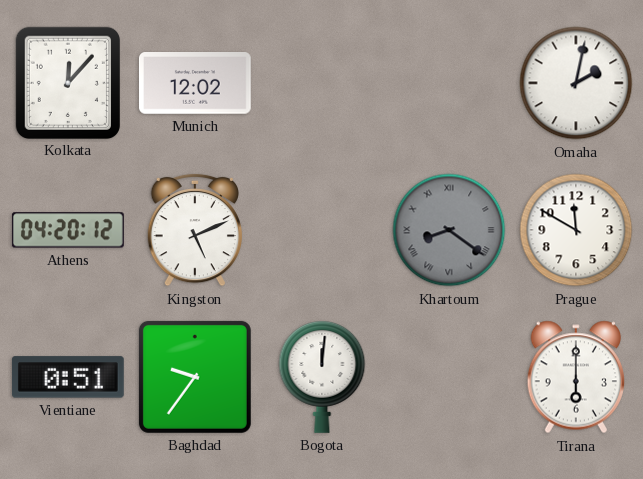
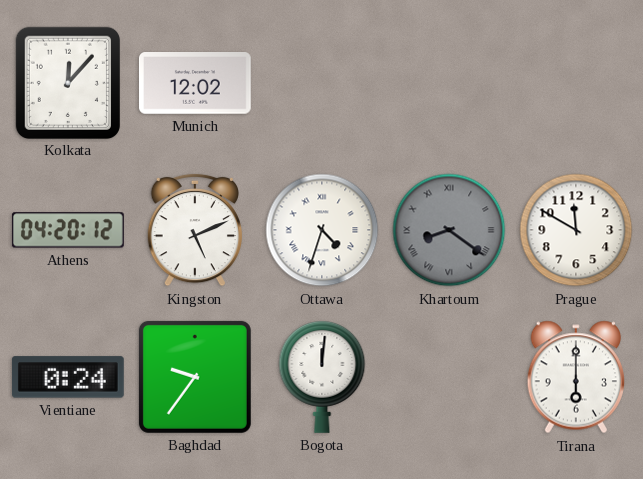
Omaha: 2:02 -> none (576, 83)
Ottawa: none -> 4:33 (322, 230)
Vientiane: 0:51 -> 0:24 (68, 377)
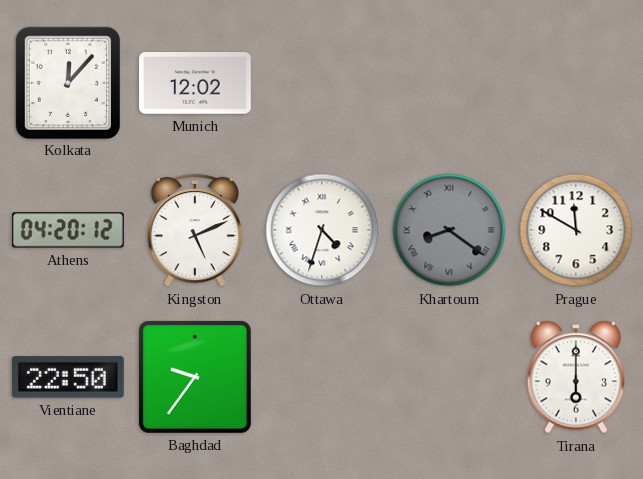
Vientiane: 0:24 -> 22:50 (68, 377)
Bogota: 12:01 -> none (322, 377)
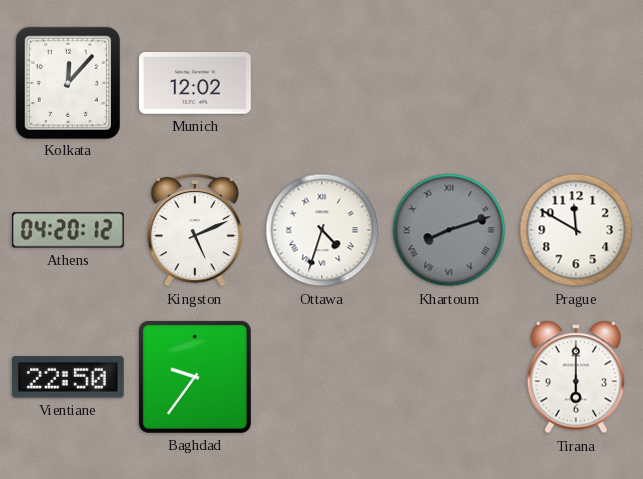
Khartoum: 8:21 -> 8:12 (449, 230)
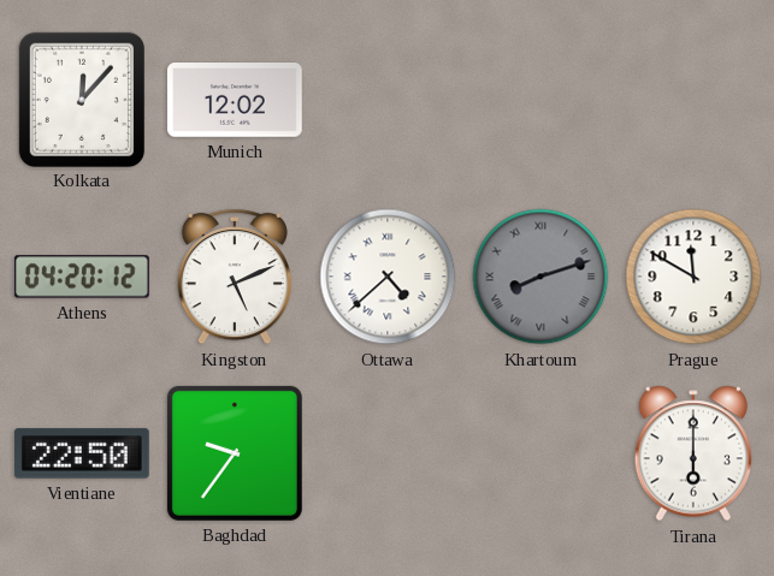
Ottawa: 4:33 -> 4:38 (388, 277)
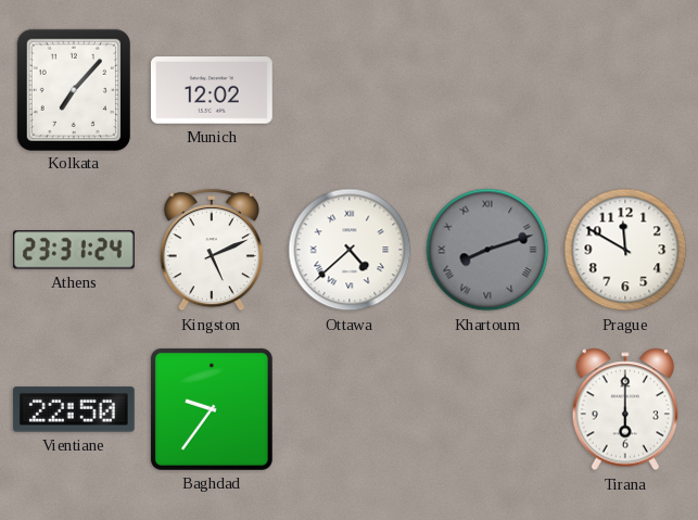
Kolkata: 12:07 -> 7:07 (74, 89)
Athens: 04:20 -> 23:31 (74, 250)
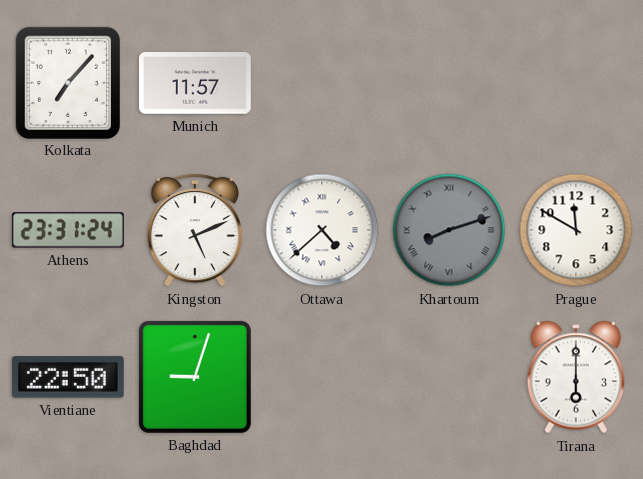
Munich: 12:02 -> 11:57 (195, 84)
Baghdad: 9:36 -> 9:03 (195, 377)
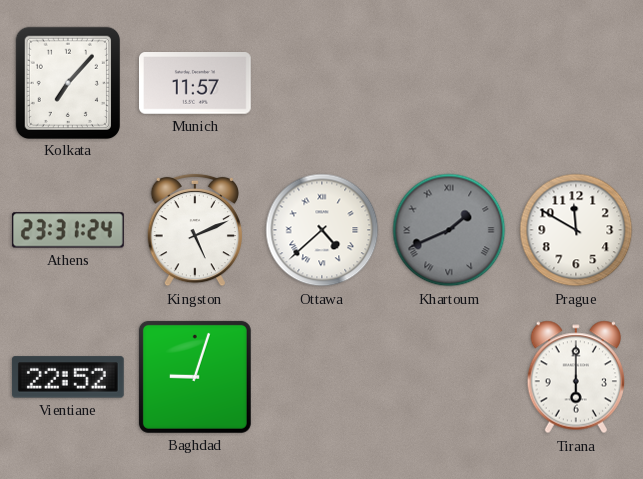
Khartoum: 8:12 -> 1:41 (449, 230)
Vientiane: 22:50 -> 22:52 (68, 377)
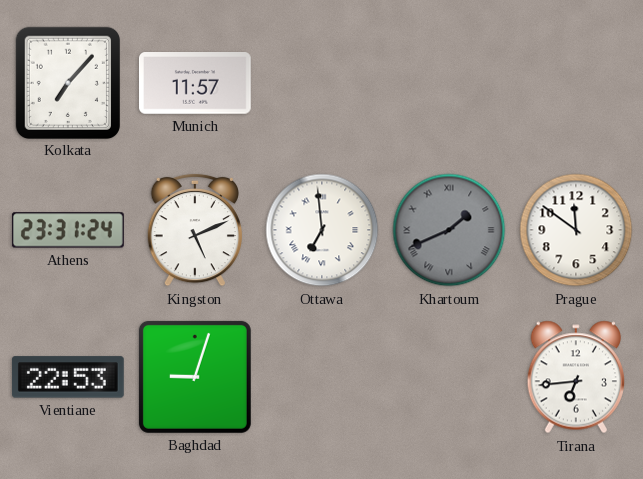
Ottawa: 4:38 -> 6:59 (322, 230)
Prague: 11:50 -> 11:51 (576, 230)
Vientiane: 22:52 -> 22:53 (68, 377)
Tirana: 6:00 -> 6:44 (575, 377)
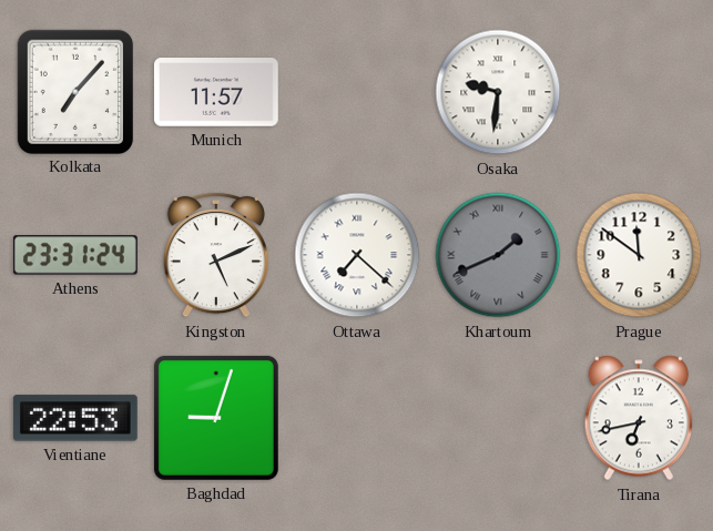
Osaka: none -> 9:31 (498, 92)
Ottawa: 6:59 -> 7:22 (357, 255)
Tirana: 6:44 -> 6:43 (638, 418)
